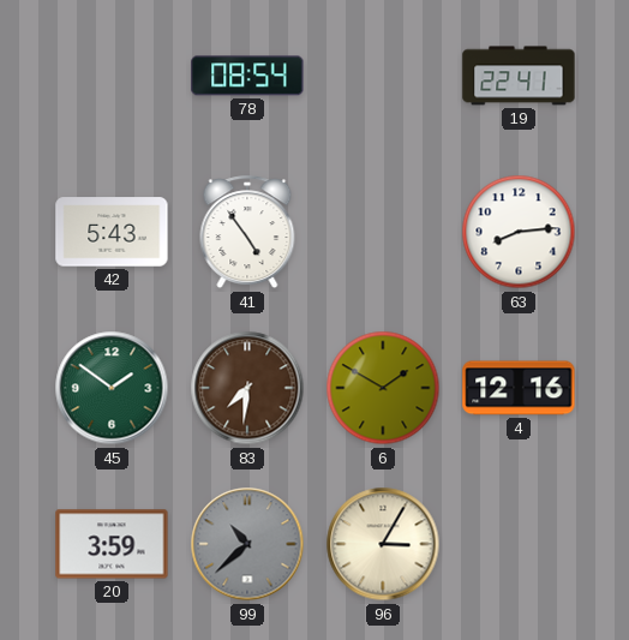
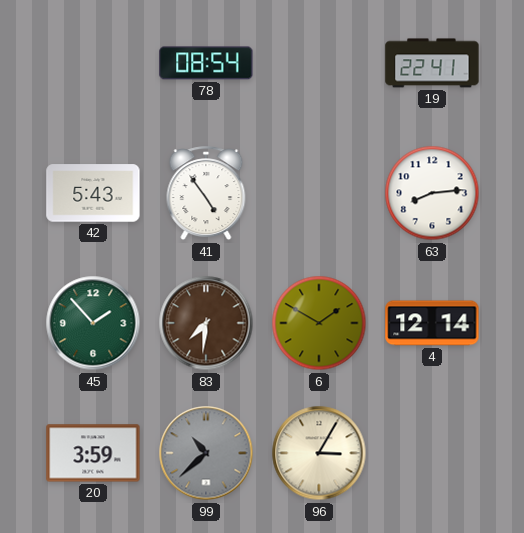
45: 1:51 -> 1:53 (93, 323)
4: 12:16 -> 12:14 (432, 323)
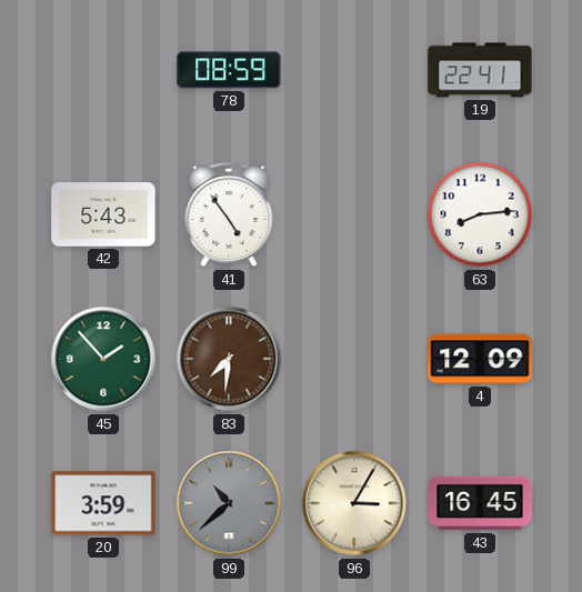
78: 08:54 -> 08:59 (229, 70)
6: 1:50 -> none (319, 323)
4: 12:14 -> 12:09 (480, 359)
43: none -> 16:45 (480, 503)
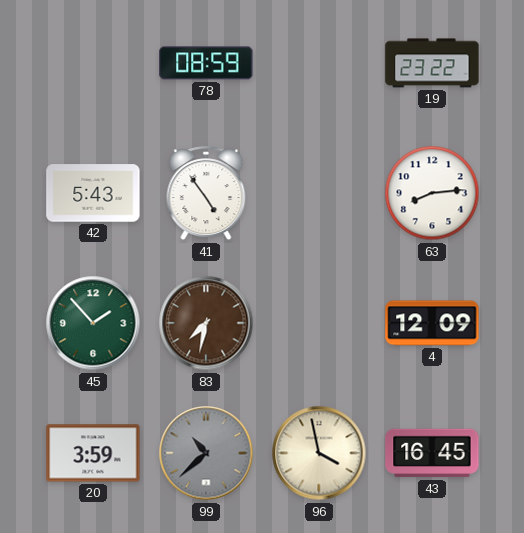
19: 22:41 -> 23:22 (432, 63)
83: 7:31 -> 7:32 (206, 323)
96: 3:05 -> 3:58 (319, 453)
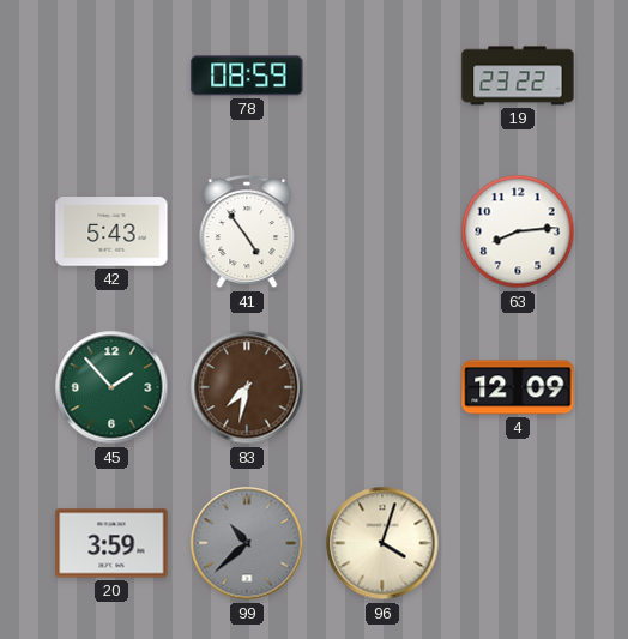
96: 3:58 -> 4:03 (382, 543)
43: 16:45 -> none (432, 453)
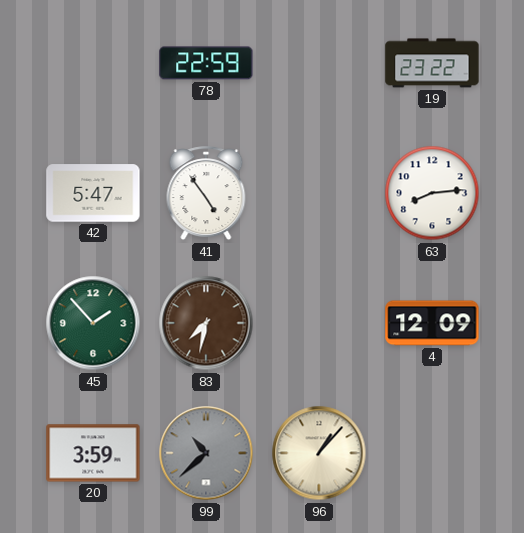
78: 08:59 -> 22:59 (206, 63)
42: 5:43 -> 5:47 (93, 193)
96: 4:03 -> 1:07 (319, 453)
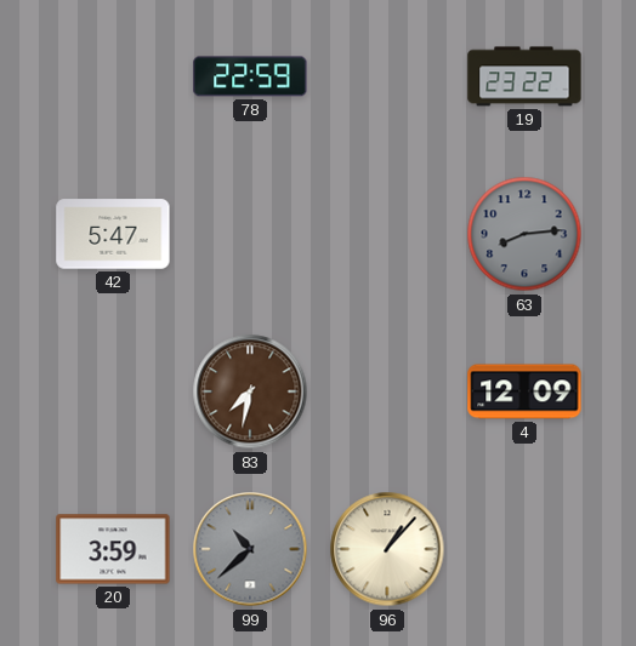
41: 4:54 -> none (206, 194)
63 dial: white -> grey (524, 234)
45: 1:53 -> none (93, 323)
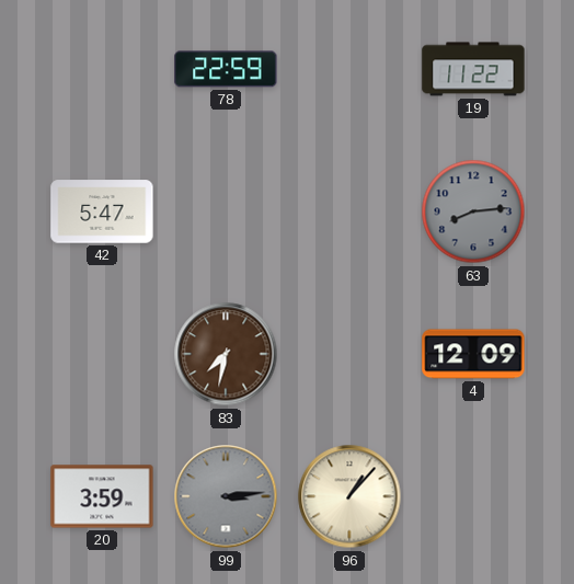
19: 23:22 -> 11:22 (473, 69)
99: 10:38 -> 3:14 (226, 496)
